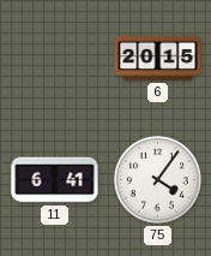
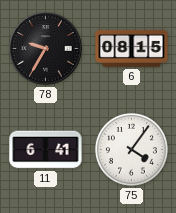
78: none -> 9:35 (46, 49)
6: 20:15 -> 08:15 (132, 48)
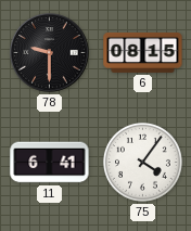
78: 9:35 -> 9:30 (50, 53)
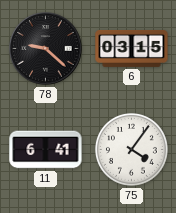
78: 9:30 -> 9:22 (46, 49)
6: 08:15 -> 03:15 (132, 48)
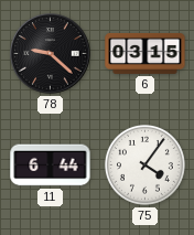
11: 6:41 -> 6:44 (51, 165)
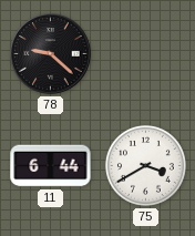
6: 03:15 -> none (145, 53)
75: 4:06 -> 3:40 (145, 165)
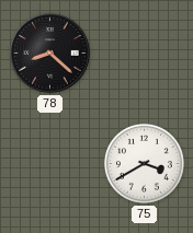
78: 9:22 -> 8:22 (50, 54)
11: 6:44 -> none (51, 166)
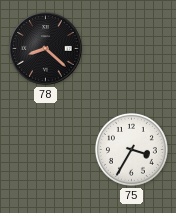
75: 3:40 -> 3:35 (131, 149)
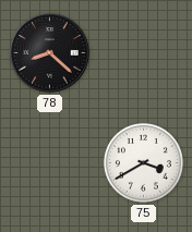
75: 3:35 -> 3:40 (143, 162)
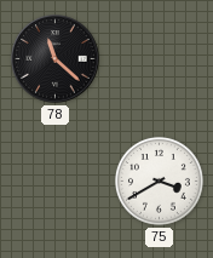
78: 8:22 -> 11:22 (56, 59)
